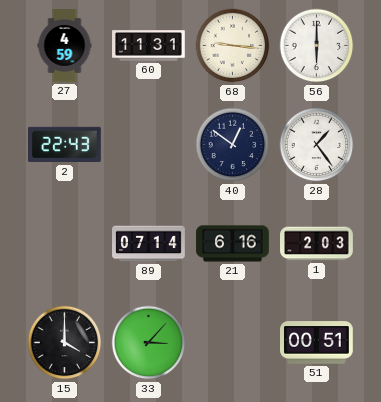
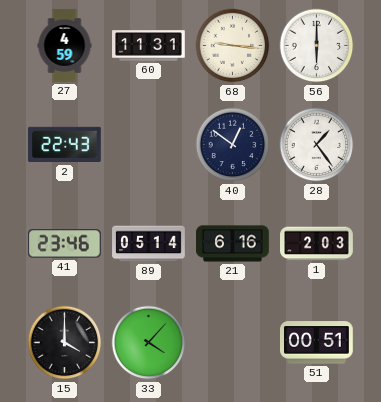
41: none -> 23:46 (65, 244)
89: 07:14 -> 05:14 (149, 244)
33: 3:07 -> 4:07 (149, 343)
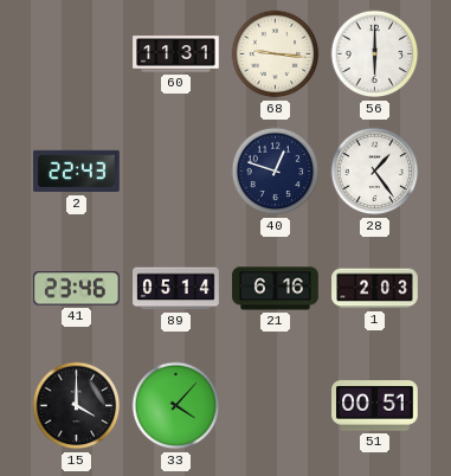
27: 4:59 -> none (65, 46)
40: 12:51 -> 12:48 (276, 172)
